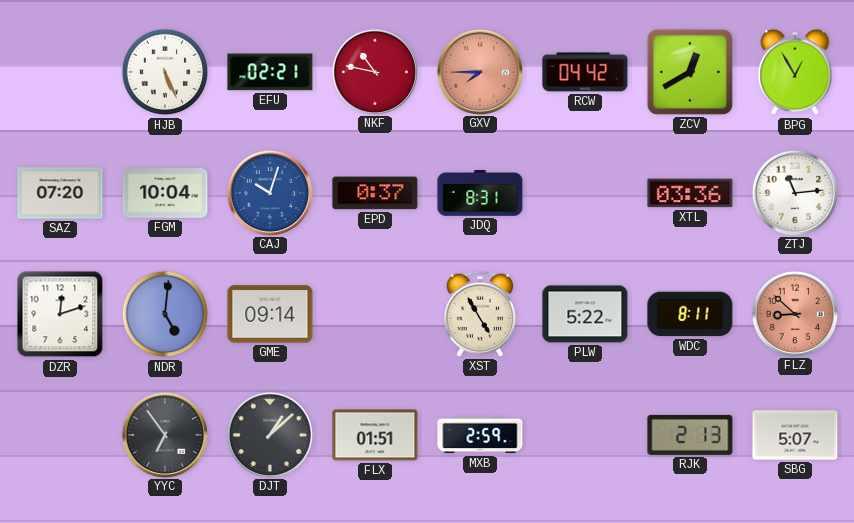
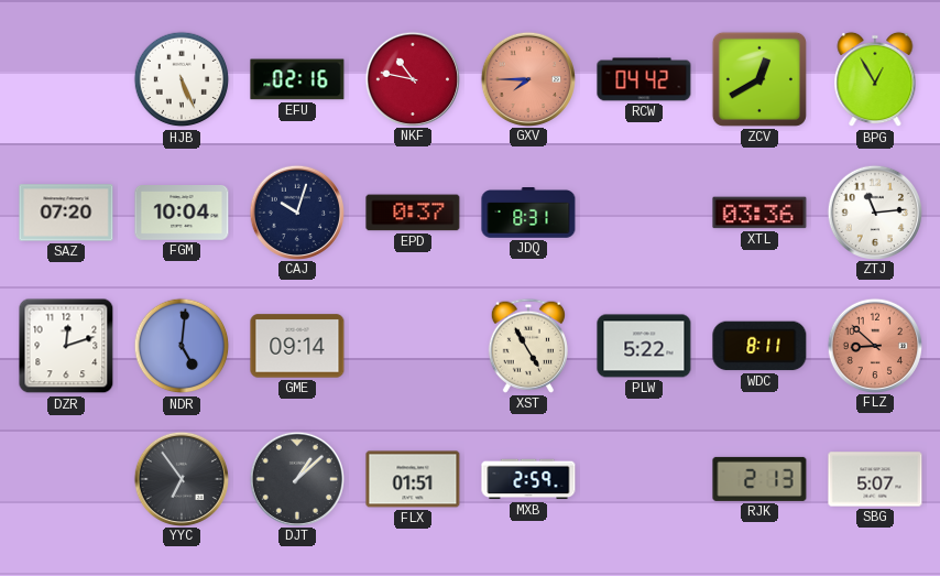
EFU: 02:21 -> 02:16 (297, 79)
CAJ dial: blue -> navy (296, 211)
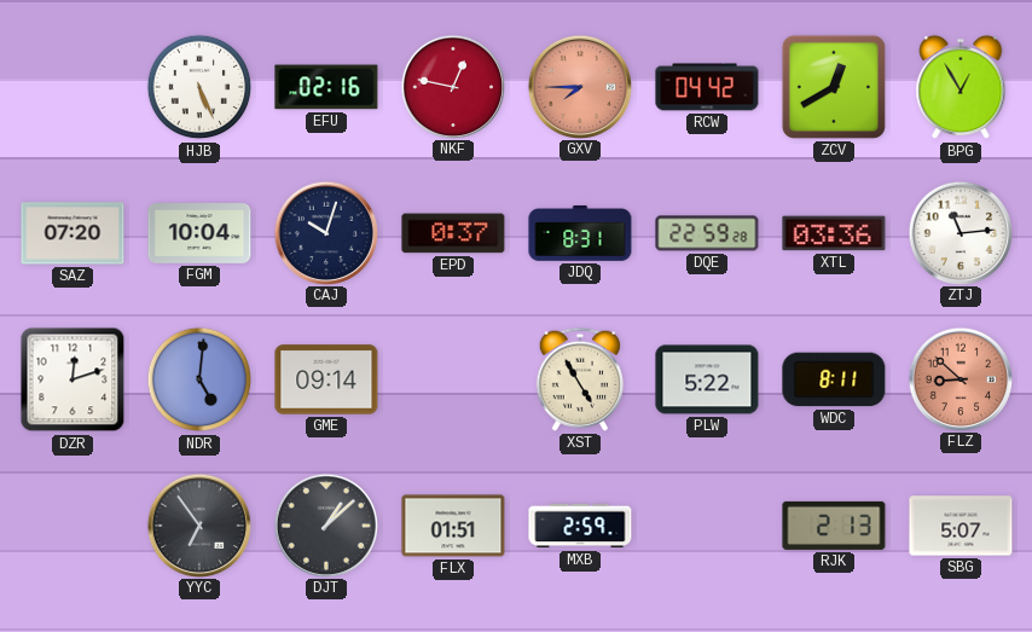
NKF: 10:47 -> 12:47 (452, 86)
DQE: none -> 22:59 (707, 233)
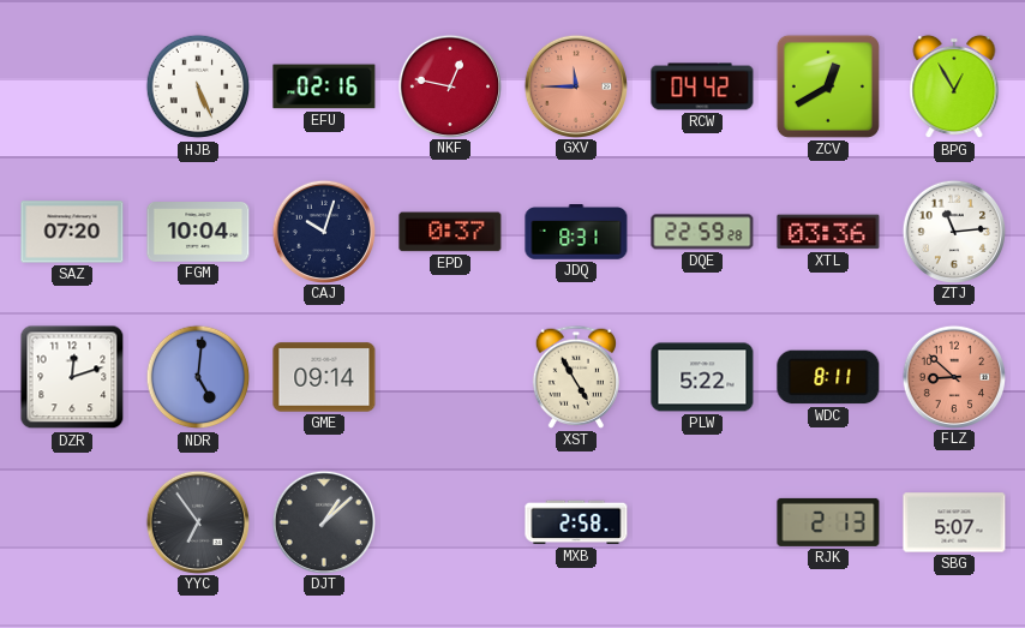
GXV: 7:45 -> 11:45 (575, 85)
FLX: 01:51 -> none (453, 526)
MXB: 2:59 -> 2:58 (576, 522)
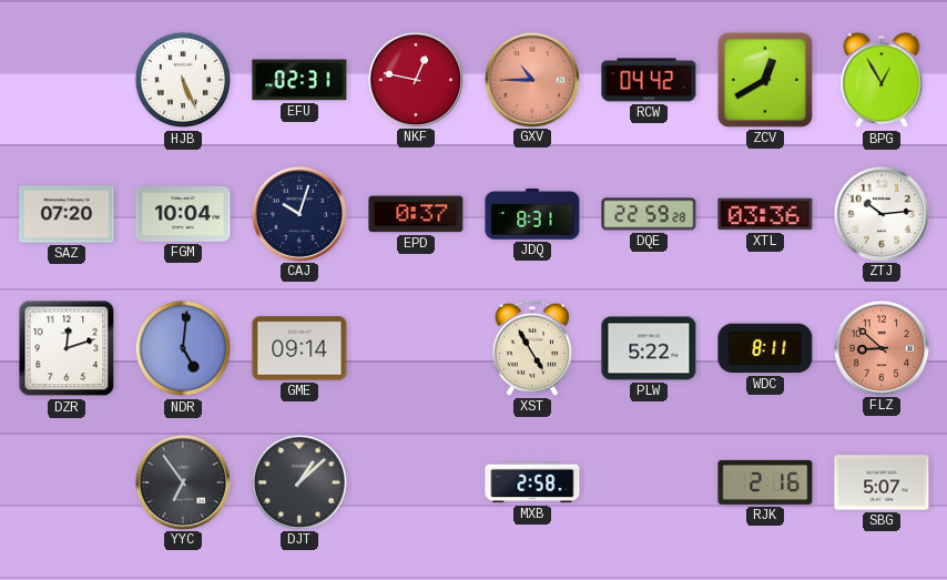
EFU: 02:16 -> 02:31 (299, 80)
GXV: 11:45 -> 10:45 (531, 79)
ZTJ: 11:14 -> 10:14 (880, 213)
RJK: 2:13 -> 2:16 (765, 482)
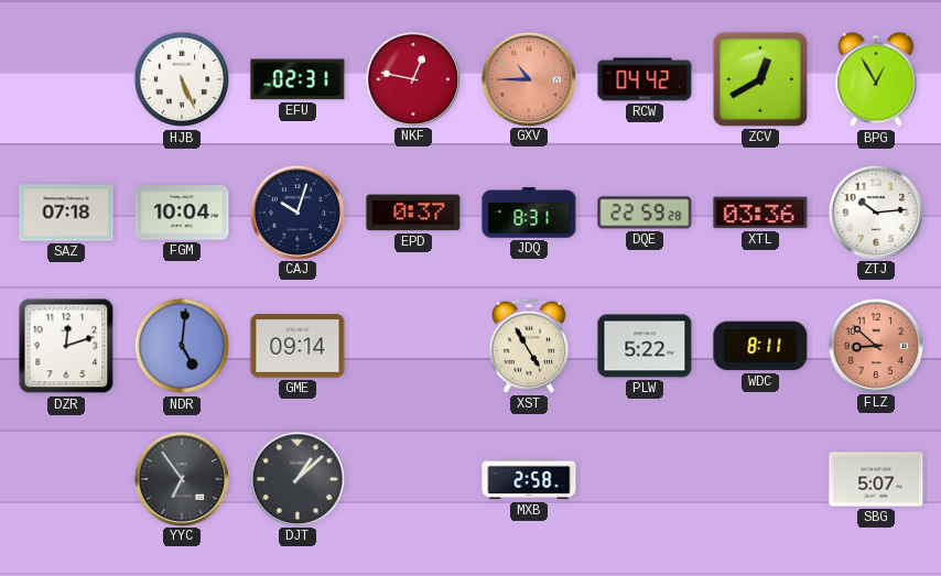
SAZ: 07:20 -> 07:18 (66, 213)
RJK: 2:16 -> none (765, 482)
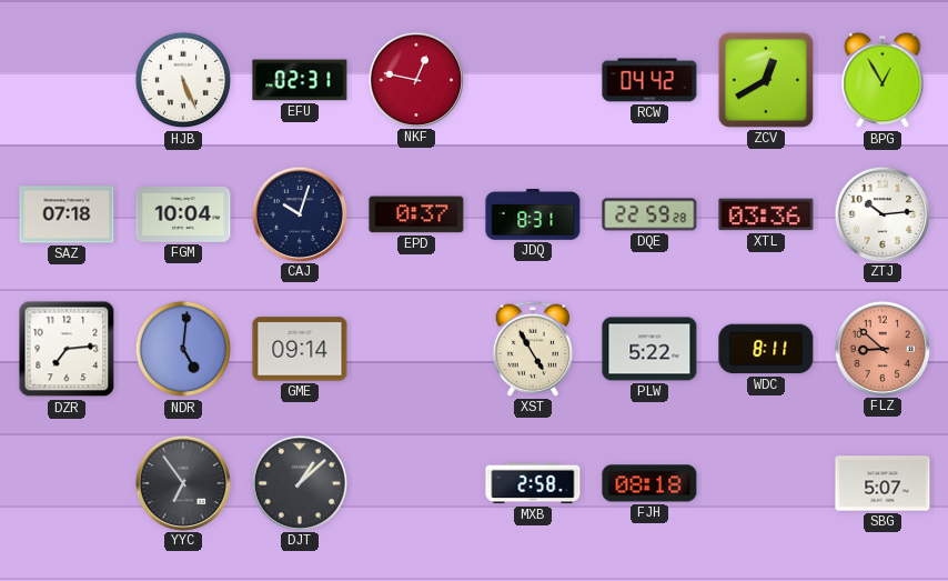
GXV: 10:45 -> none (528, 78)
DZR: 12:12 -> 7:14 (67, 349)
FJH: none -> 08:18 (649, 483)
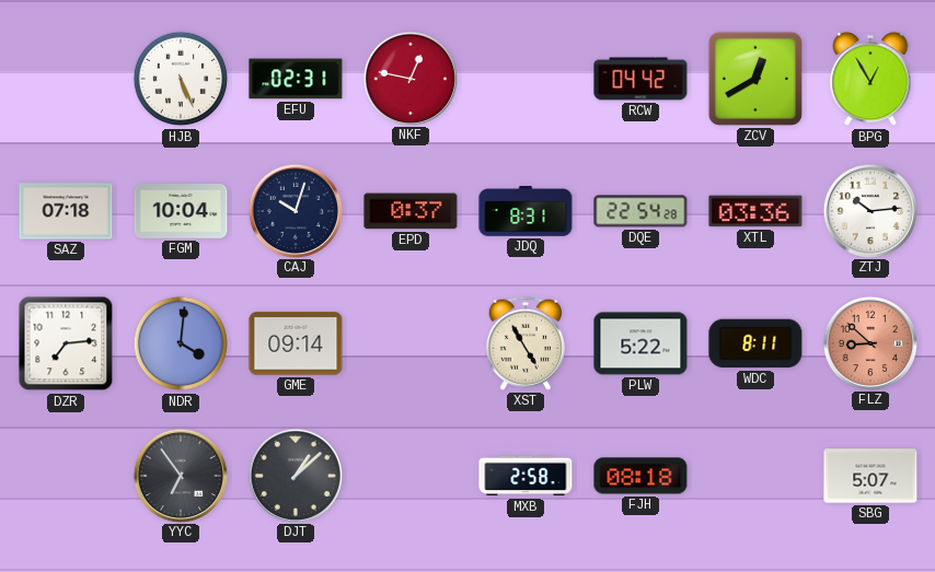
DQE: 22:59 -> 22:54 (640, 211)
NDR: 5:01 -> 4:01 (181, 343)
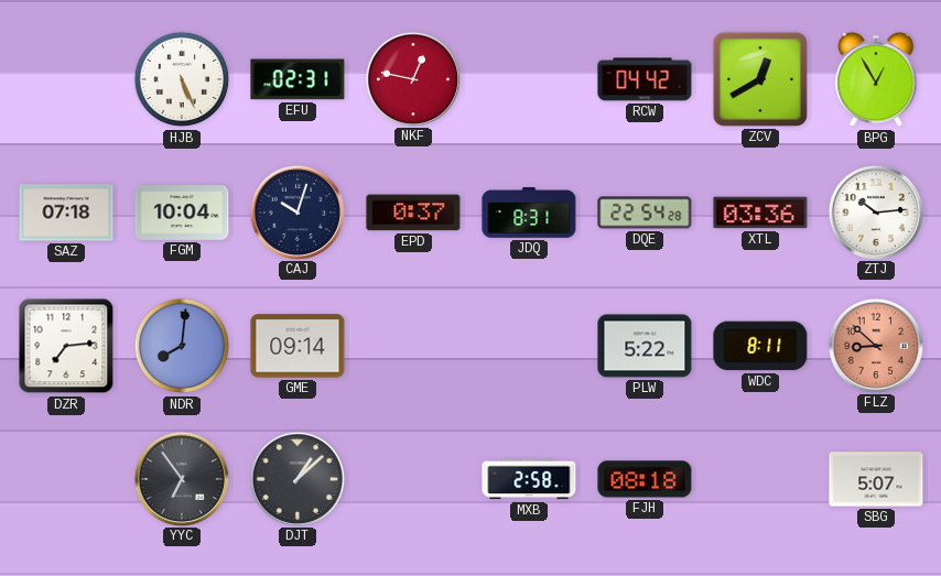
NDR: 4:01 -> 8:01 (182, 346)
XST: 4:55 -> none (526, 343)
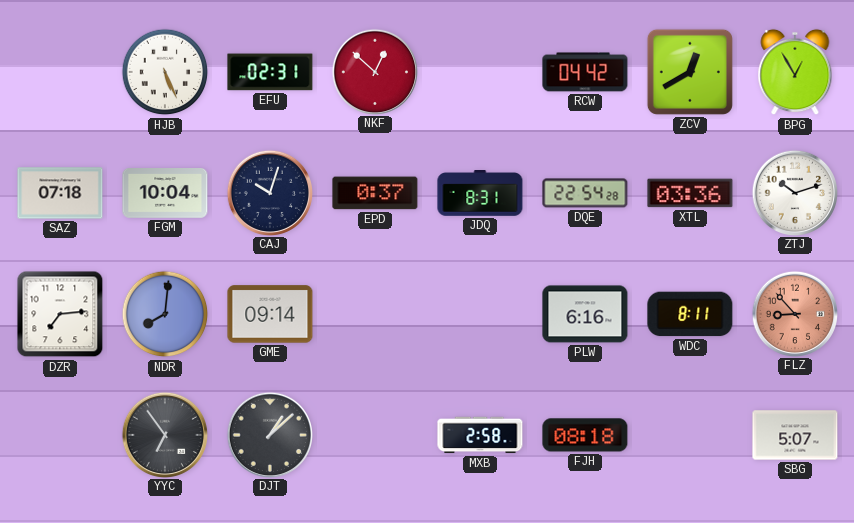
NKF: 12:47 -> 12:52 (374, 71)
ZTJ: 10:14 -> 10:12 (794, 192)
PLW: 5:22 -> 6:16 (585, 314)
FLZ: 8:52 -> 8:53 (794, 313)
